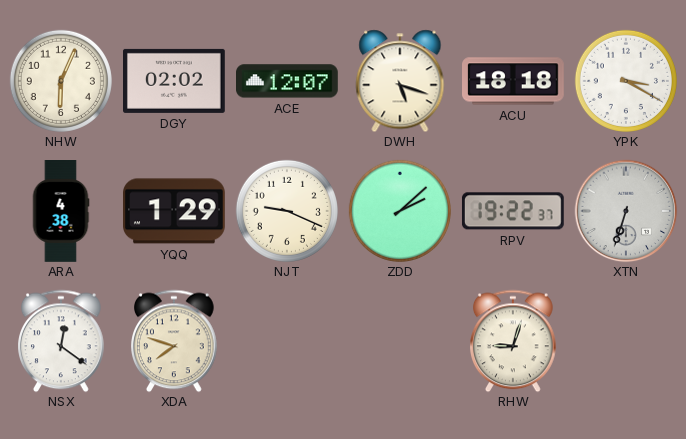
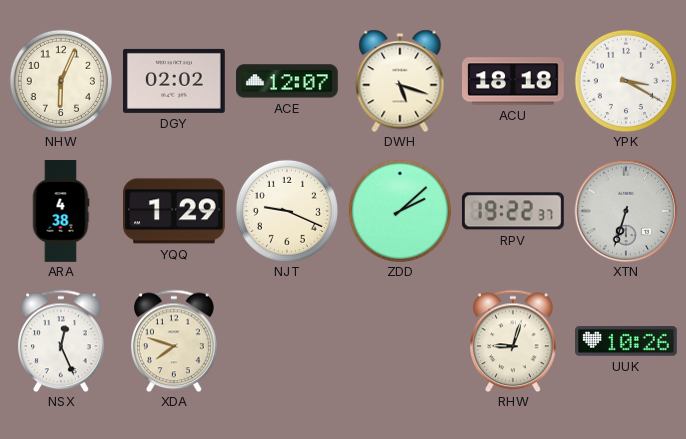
NSX: 12:21 -> 12:26 (62, 341)
UUK: none -> 10:26 (627, 341)
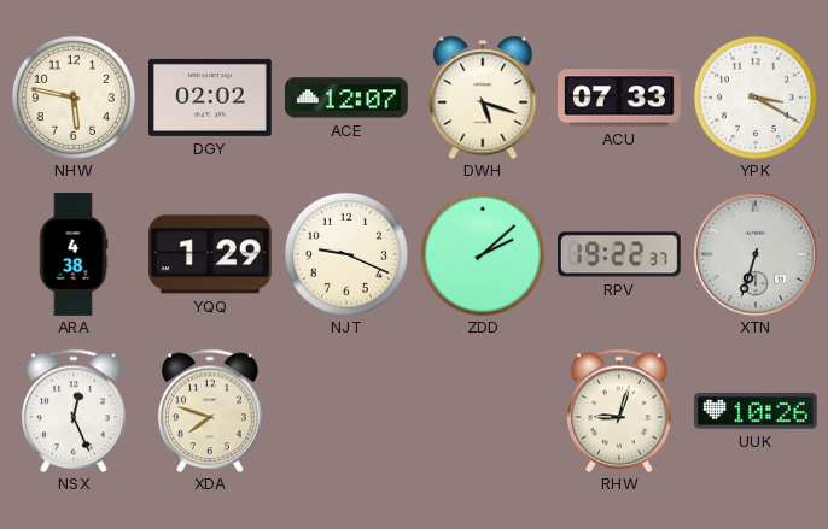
NHW: 6:04 -> 5:47 (74, 98)
ACU: 18:18 -> 07:33 (620, 98)
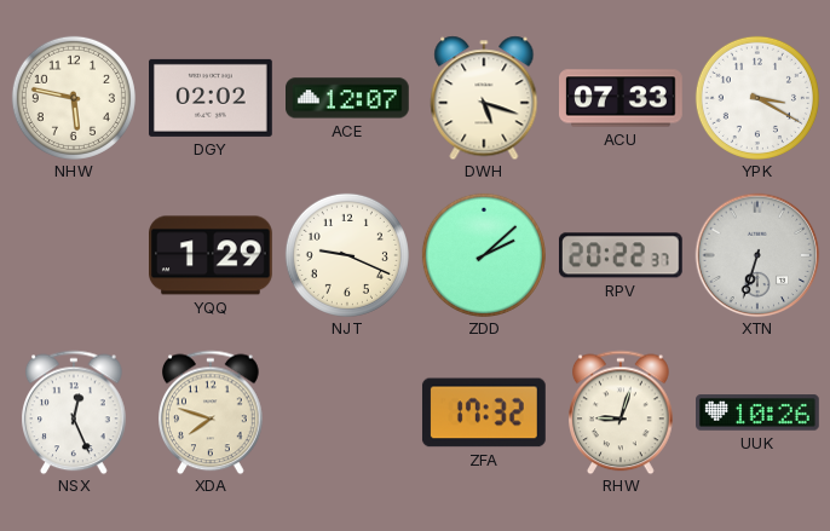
ARA: 4:38 -> none (74, 254)
RPV: 19:22 -> 20:22 (621, 255)
ZFA: none -> 17:32 (484, 412)
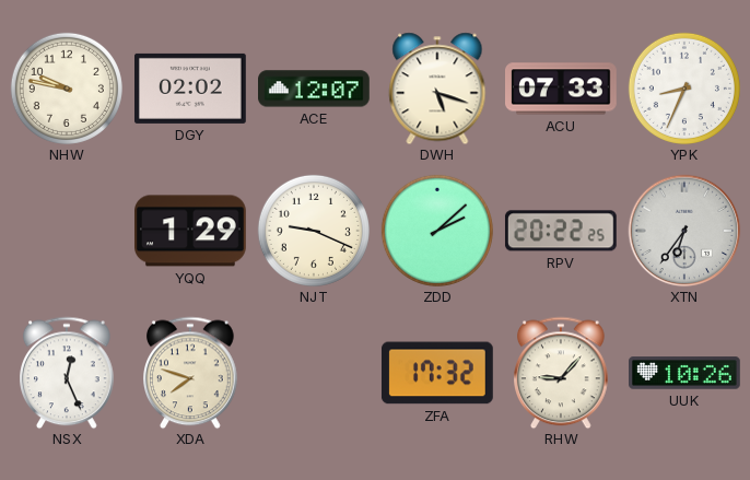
NHW: 5:47 -> 9:47 (67, 89)
YPK: 3:20 -> 8:34 (684, 89)
RPV: 20:22:37 -> 20:22:25 (561, 231)
XTN: 6:33 -> 6:36 (684, 231)
RHW: 9:03 -> 9:07 (562, 373)
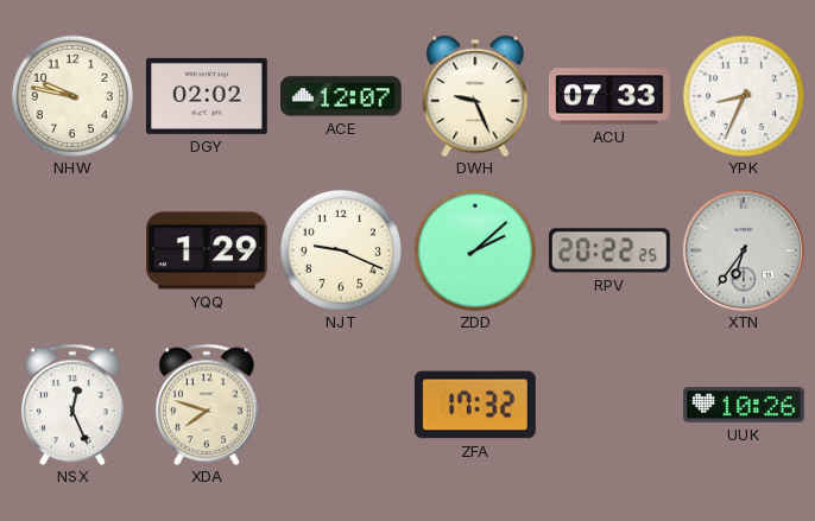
DWH: 5:18 -> 9:26 (475, 96)
RHW: 9:07 -> none (562, 373)
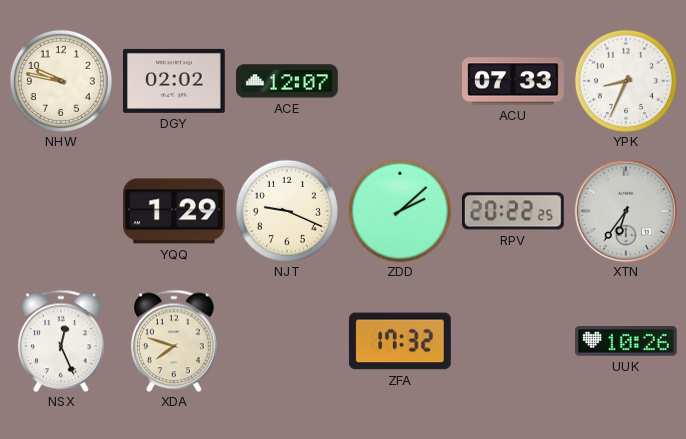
DWH: 9:26 -> none (475, 96)
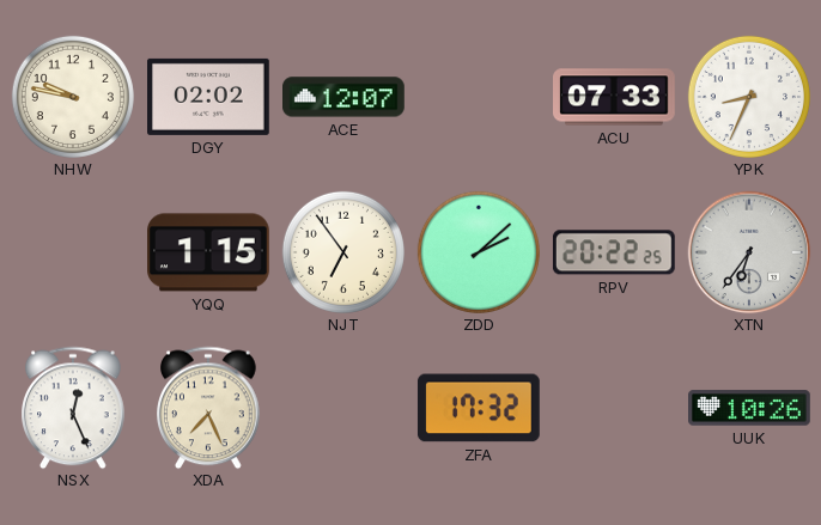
YQQ: 1:29 -> 1:15 (209, 252)
NJT: 9:19 -> 6:54 (343, 252)
XDA: 7:48 -> 7:26 (209, 408)
